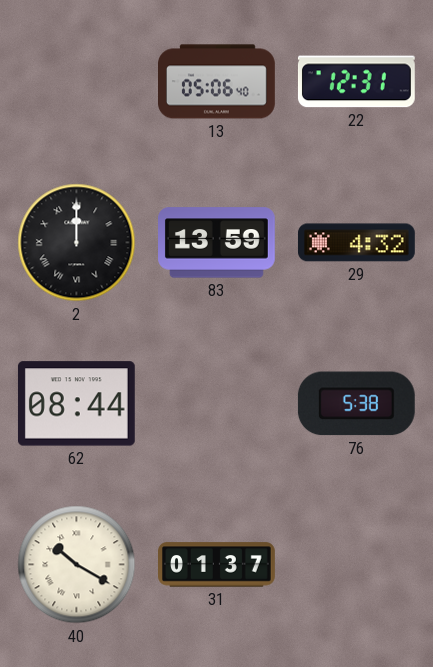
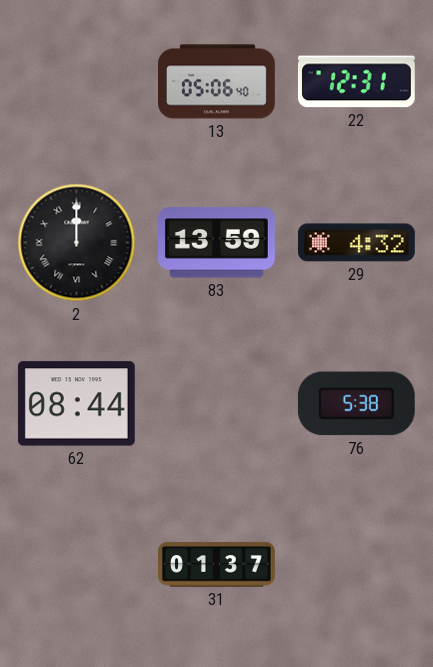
40: 10:20 -> none (77, 565)
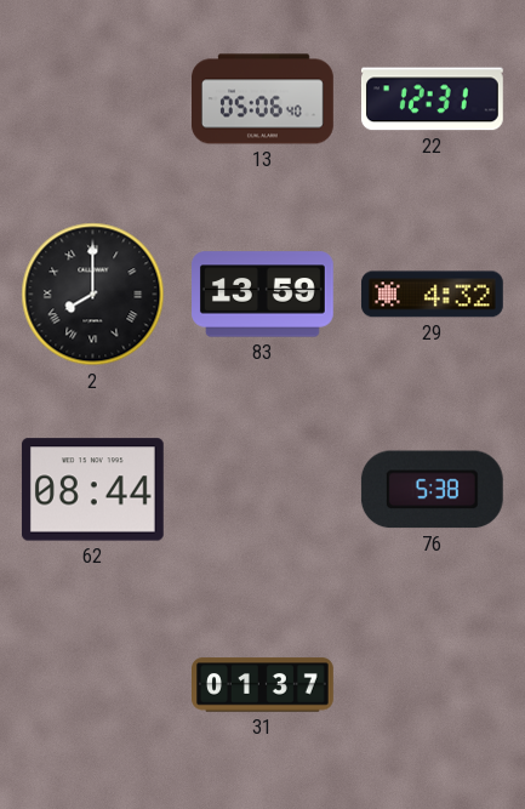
2: 12:00 -> 8:00 (93, 295)
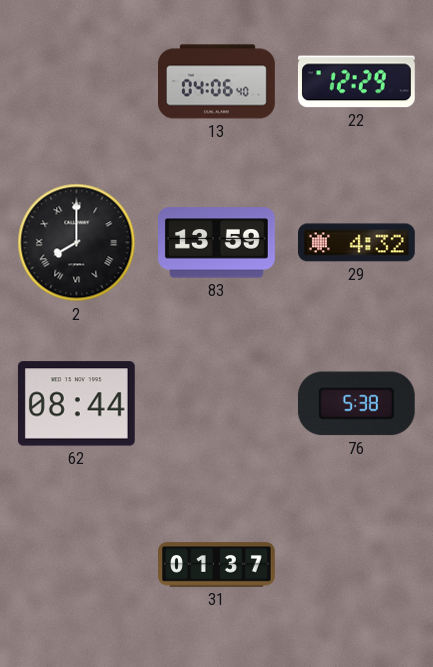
13: 05:06 -> 04:06 (217, 82)
22: 12:31 -> 12:29 (356, 82)
